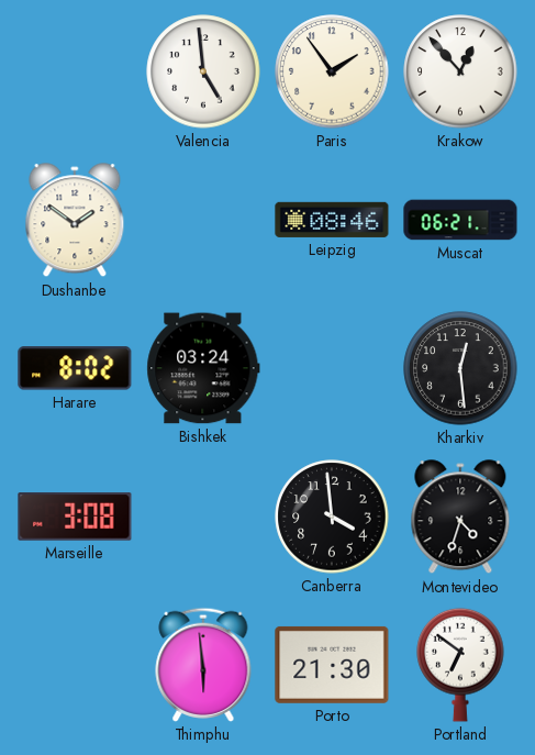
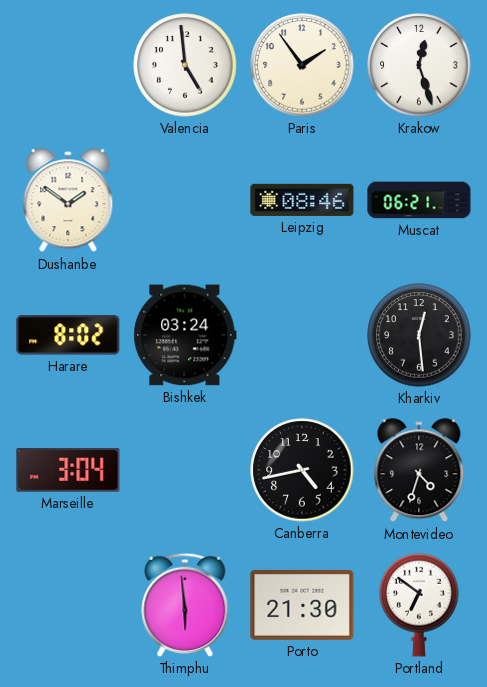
Krakow: 12:53 -> 12:27 (419, 65)
Marseille: 3:08 -> 3:04 (68, 470)
Canberra: 3:59 -> 4:43 (302, 470)
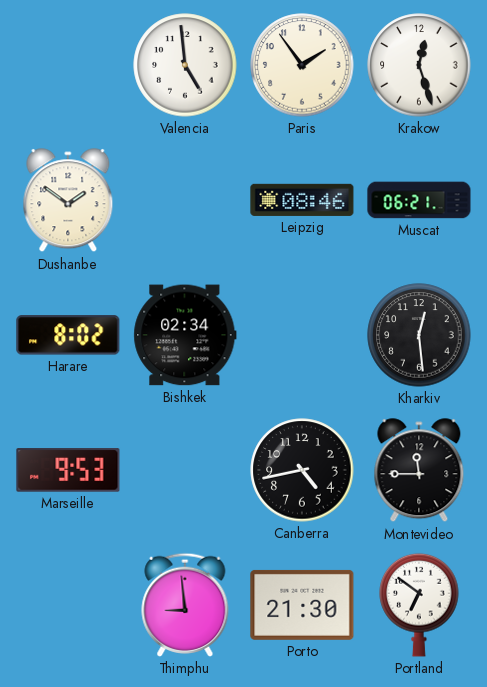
Bishkek: 03:24 -> 02:34 (185, 335)
Marseille: 3:04 -> 9:53 (68, 470)
Montevideo: 4:33 -> 11:45 (419, 471)
Thimphu: 5:59 -> 8:59 (185, 605)
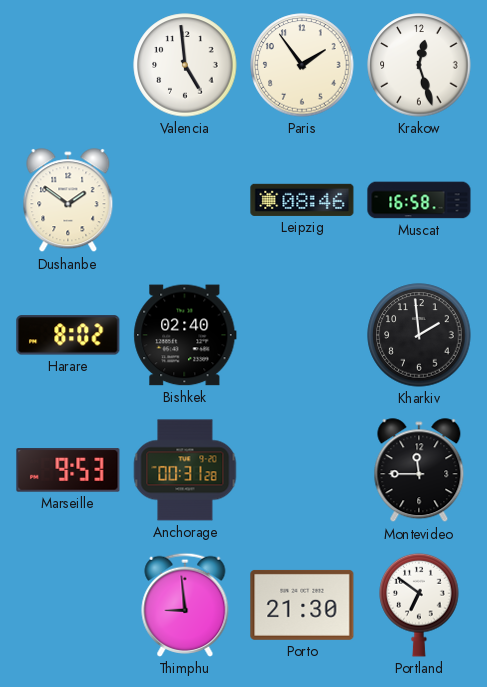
Muscat: 06:21 -> 16:58 (419, 200)
Bishkek: 02:34 -> 02:40 (185, 335)
Kharkiv: 12:29 -> 1:59 (419, 335)
Anchorage: none -> 00:31 (185, 470)
Canberra: 4:43 -> none (302, 470)
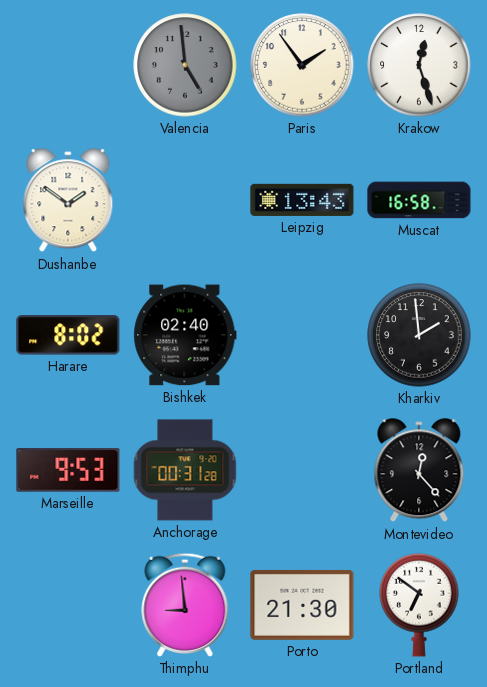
Valencia dial: white -> grey (185, 65)
Leipzig: 08:46 -> 13:43 (302, 200)
Montevideo: 11:45 -> 12:23 (419, 471)
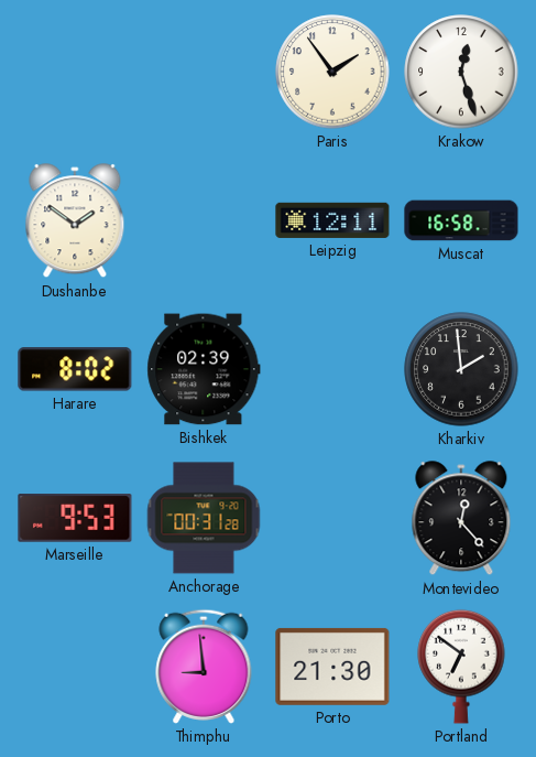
Valencia: 4:59 -> none (185, 65)
Leipzig: 13:43 -> 12:11 (332, 220)
Bishkek: 02:40 -> 02:39 (204, 369)
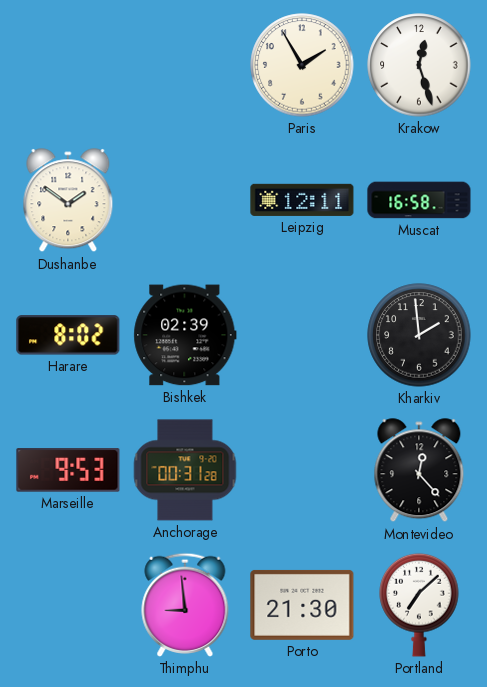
Paris: 1:54 -> 1:55 (302, 65)
Portland: 6:51 -> 7:08 (419, 605)
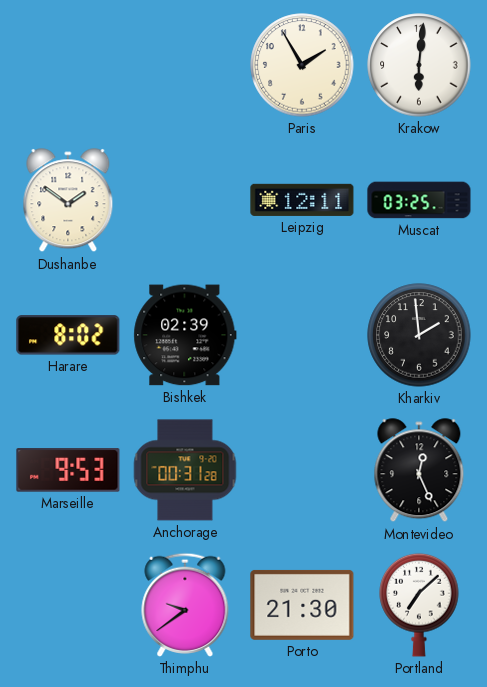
Krakow: 12:27 -> 6:01 (419, 65)
Muscat: 16:58 -> 03:25 (419, 200)
Montevideo: 12:23 -> 12:26 (419, 471)
Thimphu: 8:59 -> 9:39 (185, 605)
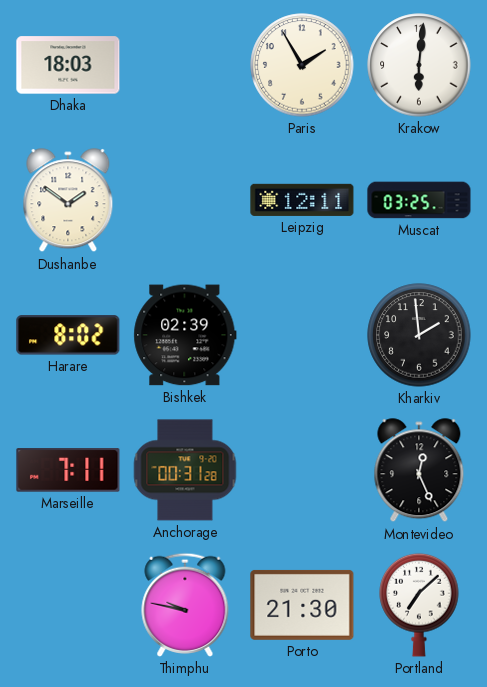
Dhaka: none -> 18:03 (68, 65)
Marseille: 9:53 -> 7:11 (68, 470)
Thimphu: 9:39 -> 9:47 (185, 605)
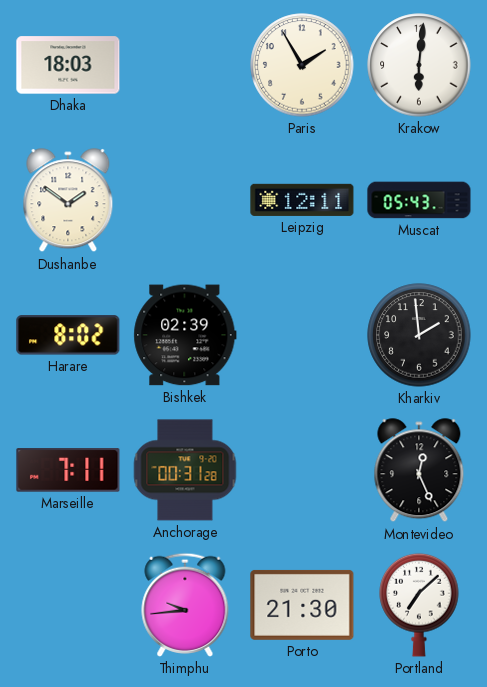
Muscat: 03:25 -> 05:43 (419, 200)
Thimphu: 9:47 -> 9:44 (185, 605)
